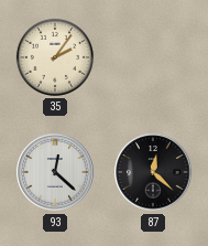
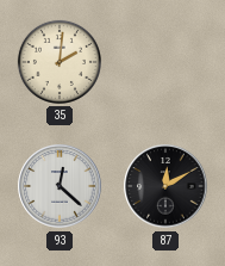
35: 2:06 -> 2:01 (60, 62)
87: 12:22 -> 12:10 (165, 186)
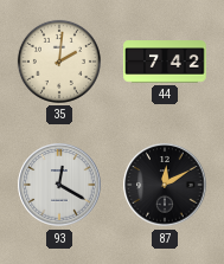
44: none -> 7:42 (165, 62)
93: 12:22 -> 12:20 (59, 185)
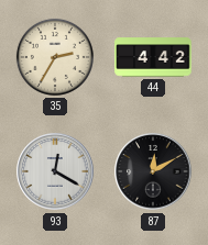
35: 2:01 -> 2:35 (55, 57)
44: 7:42 -> 4:42 (153, 57)
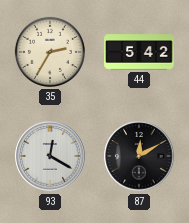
44: 4:42 -> 5:42 (139, 52)
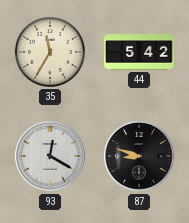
35: 2:35 -> 11:35 (50, 52)
87: 12:10 -> 8:48 (139, 156)
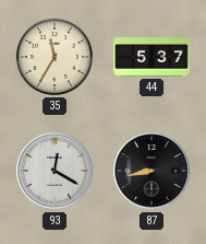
44: 5:42 -> 5:37 (152, 57)
87: 8:48 -> 8:43 (152, 171)
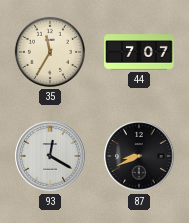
44: 5:37 -> 7:07 (139, 52)
87: 8:43 -> 8:41 (139, 156)
